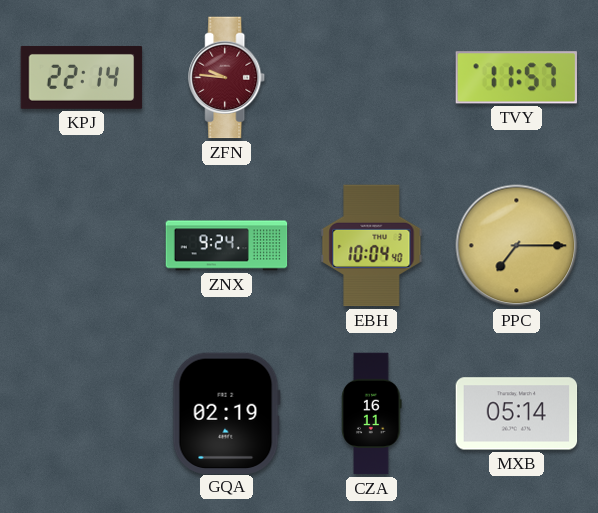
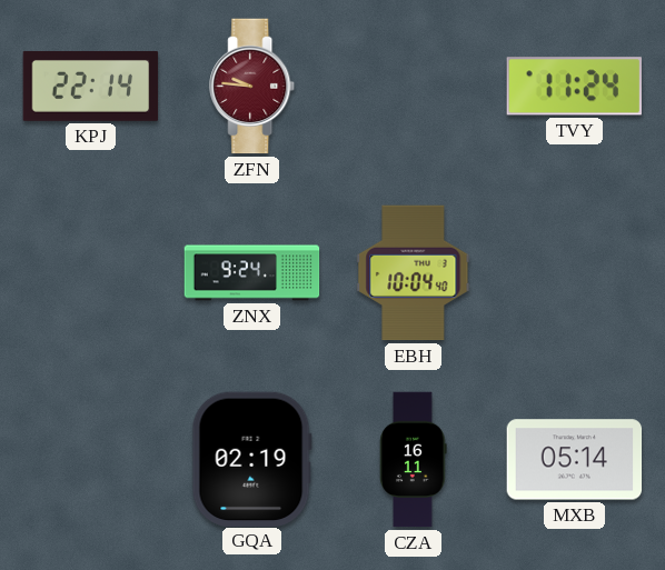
TVY: 11:57 -> 11:24 (574, 87)
PPC: 7:15 -> none (517, 246)
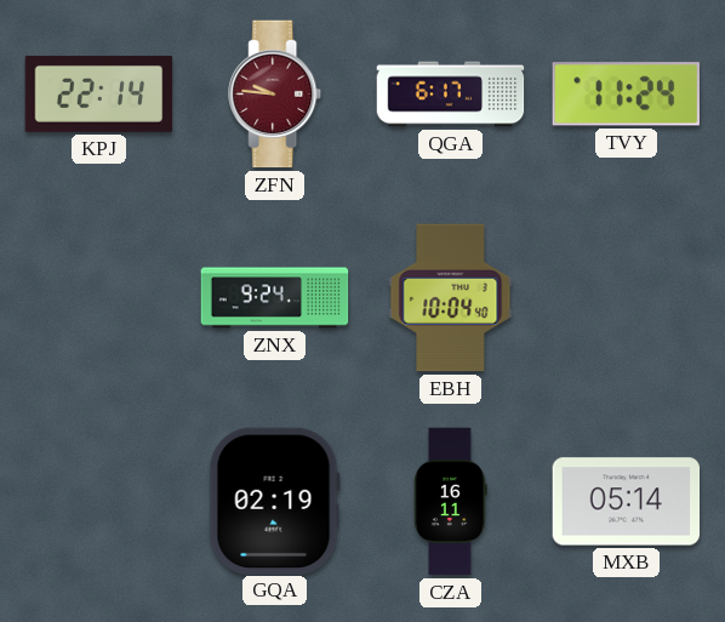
QGA: none -> 6:17 (451, 95)
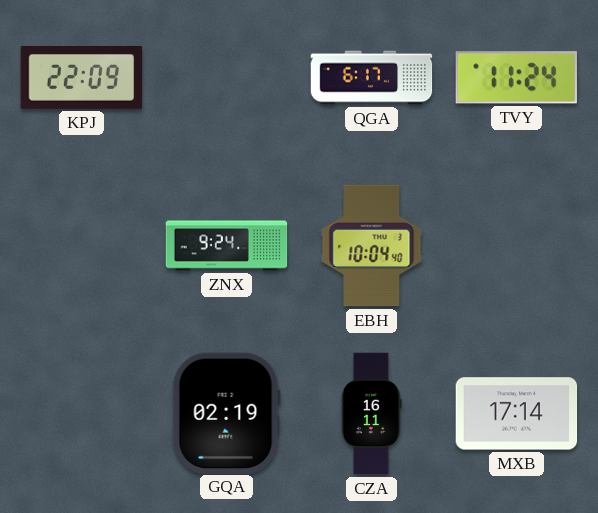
KPJ: 22:14 -> 22:09 (82, 78)
ZFN: 9:46 -> none (275, 95)
MXB: 05:14 -> 17:14 (517, 414)
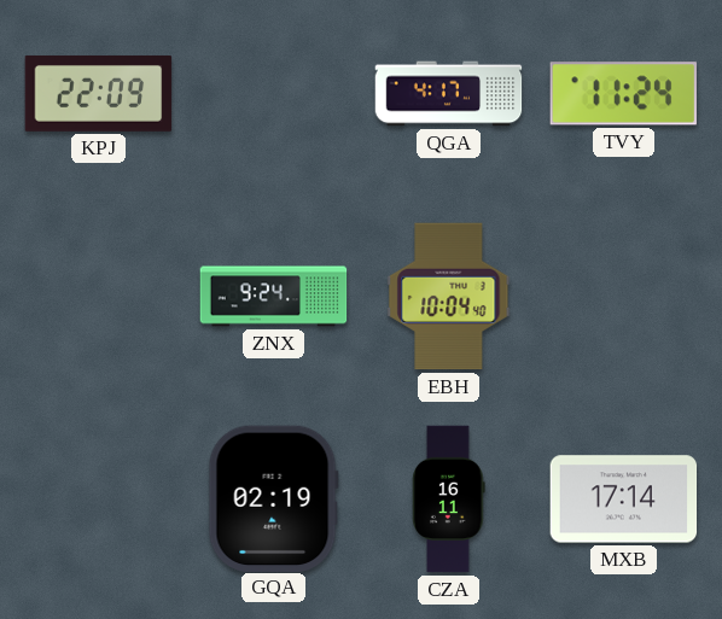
QGA: 6:17 -> 4:17 (449, 94)
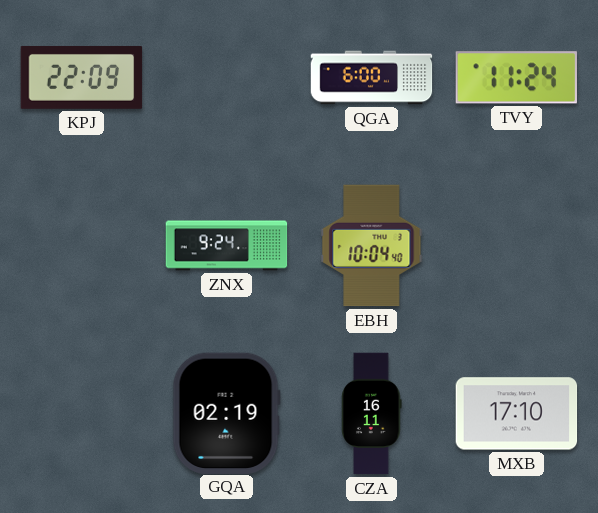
QGA: 4:17 -> 6:00 (372, 78)
MXB: 17:14 -> 17:10 (517, 414)
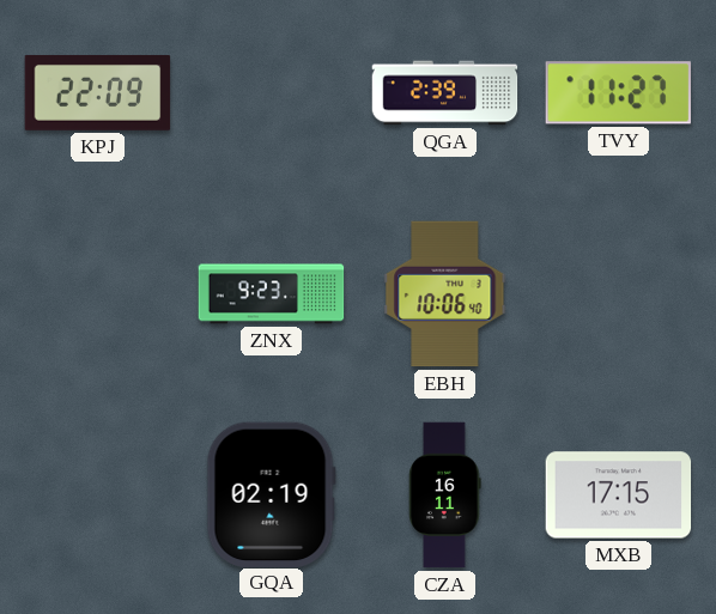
QGA: 6:00 -> 2:39 (445, 93)
TVY: 11:24 -> 11:27 (618, 93)
ZNX: 9:24 -> 9:23 (272, 294)
EBH: 10:04 -> 10:06 (445, 294)
MXB: 17:10 -> 17:15 (619, 496)
